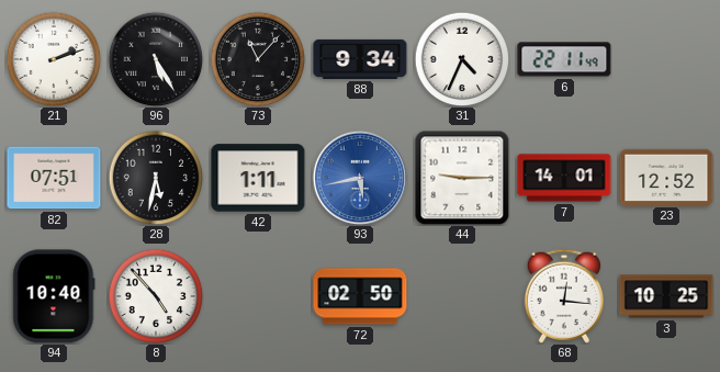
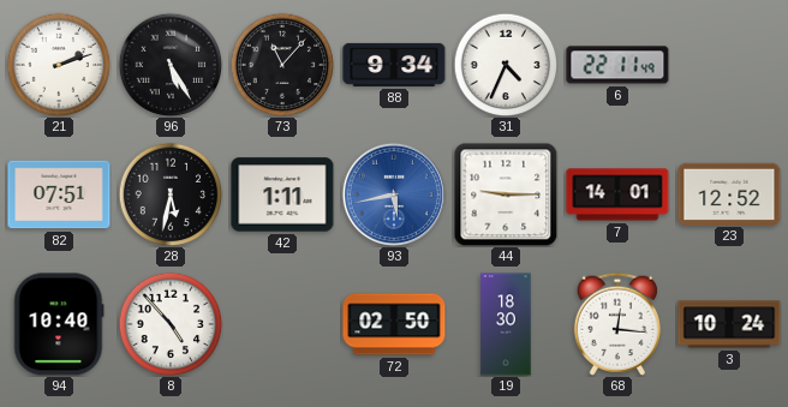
19: none -> 18:30 (506, 324)
3: 10:25 -> 10:24 (729, 324)
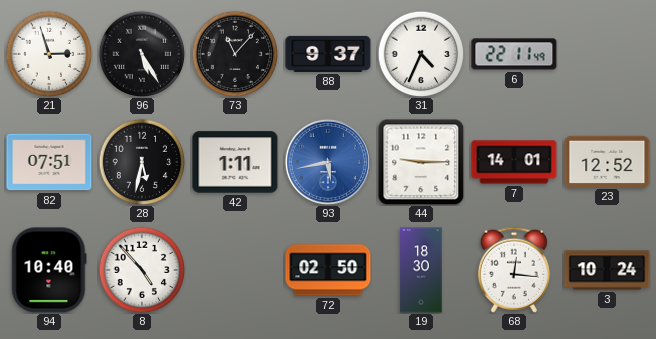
21: 2:12 -> 2:57 (49, 54)
88: 9:34 -> 9:37 (328, 54)
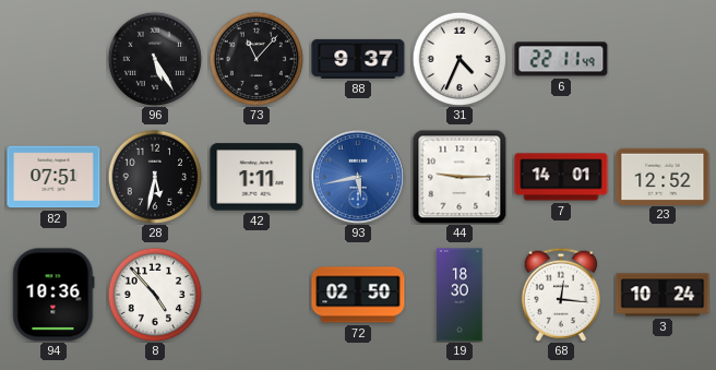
21: 2:57 -> none (49, 54)
94: 10:40 -> 10:36 (53, 295)
